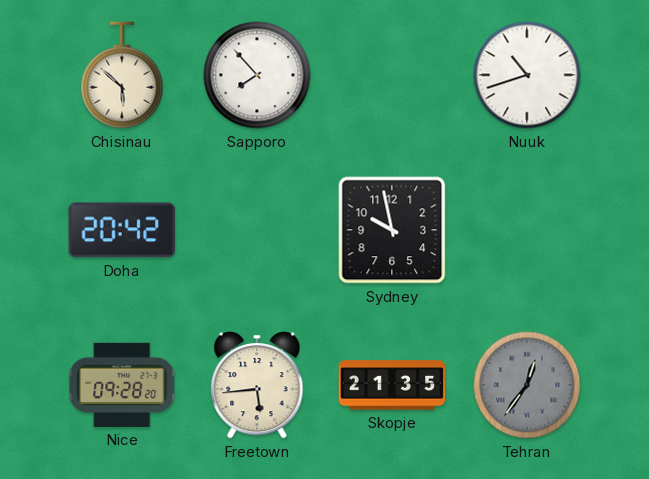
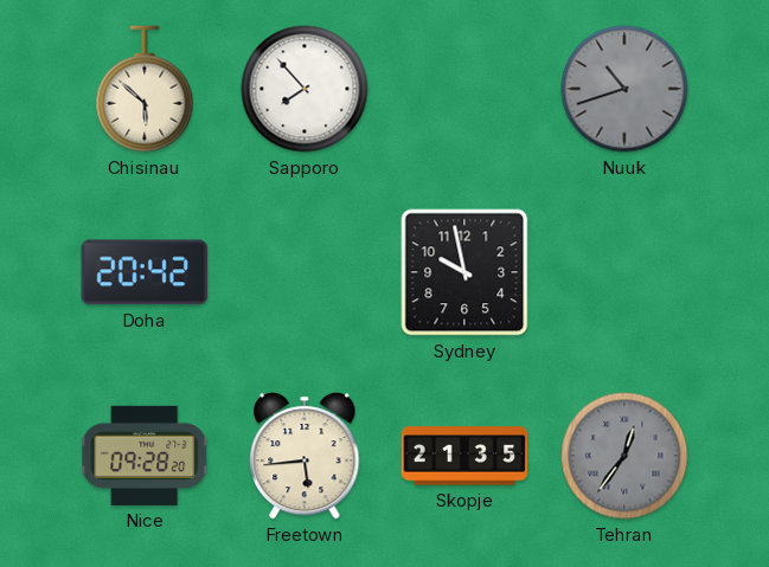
Nuuk dial: white -> grey (624, 89)
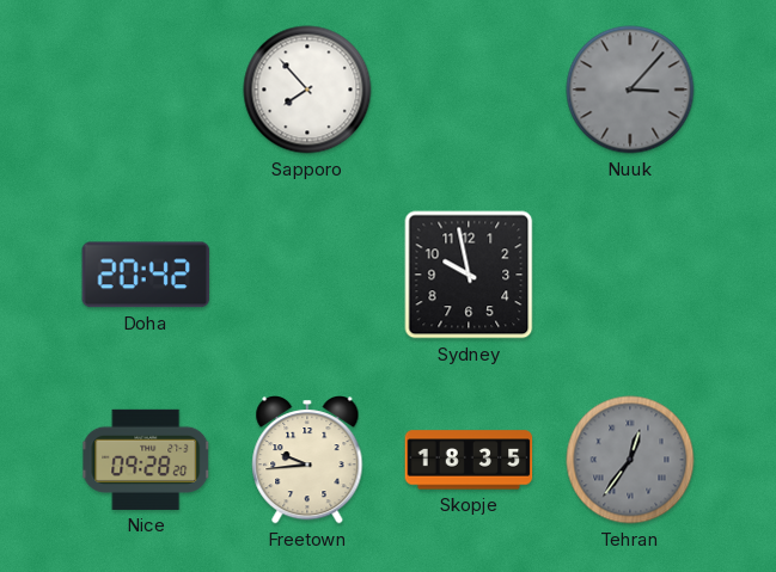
Chisinau: 5:52 -> none (145, 89)
Nuuk: 10:42 -> 3:07 (630, 90)
Freetown: 5:44 -> 9:44 (307, 461)
Skopje: 21:35 -> 18:35 (469, 460)
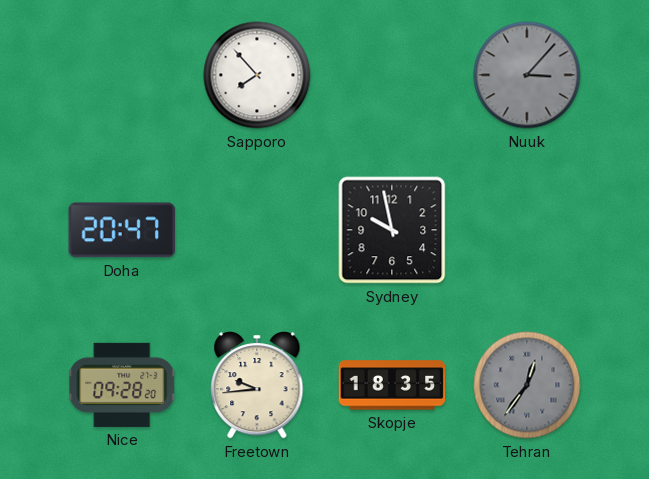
Doha: 20:42 -> 20:47 (122, 230)
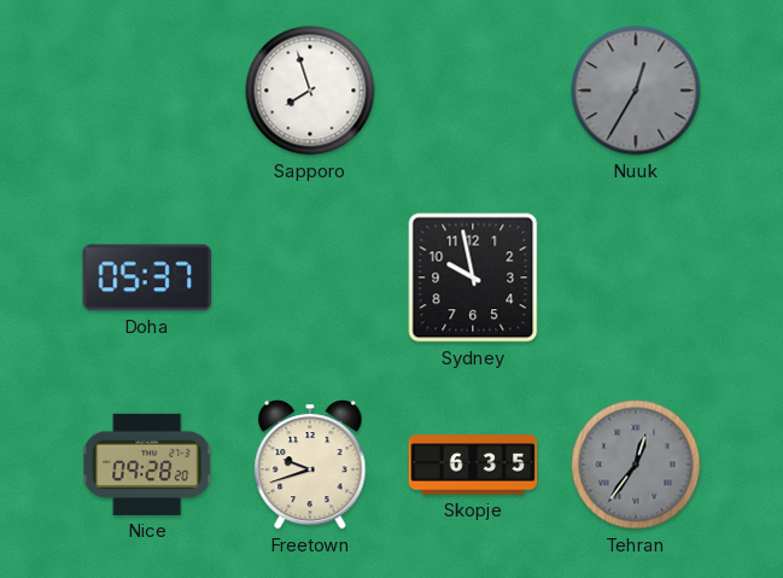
Sapporo: 7:53 -> 7:57 (310, 91)
Nuuk: 3:07 -> 12:35 (636, 91)
Doha: 20:47 -> 05:37 (147, 278)
Freetown: 9:44 -> 9:42 (310, 466)
Skopje: 18:35 -> 6:35 (473, 465)
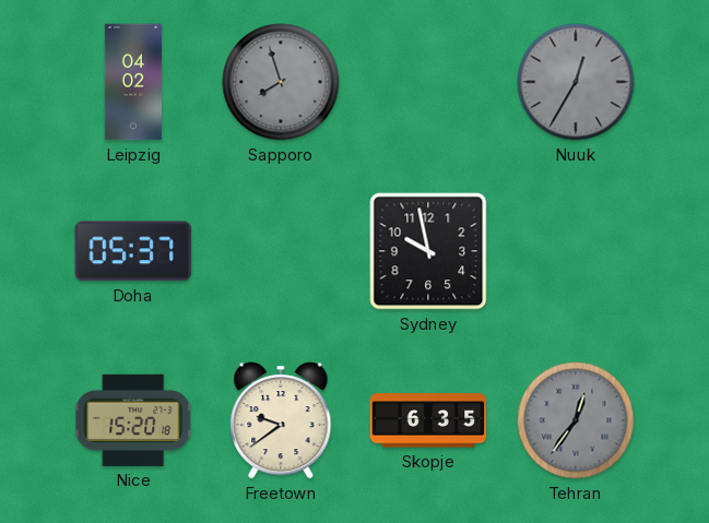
Leipzig: none -> 04:02 (132, 82)
Sapporo dial: white -> grey (281, 82)
Nice: 09:28 -> 15:20 (133, 420)
Freetown: 9:42 -> 9:39 (281, 421)
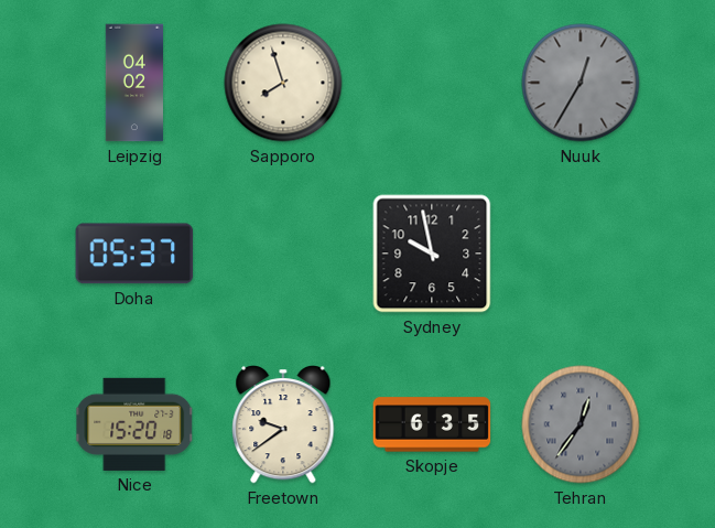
Sapporo dial: grey -> cream (283, 83)
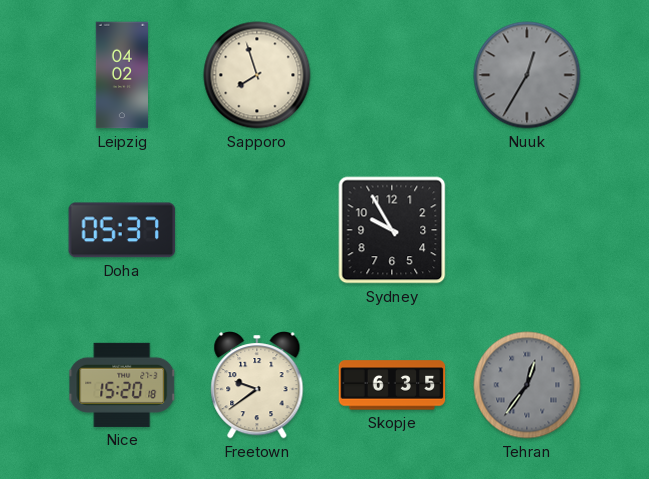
Sydney: 9:58 -> 9:55 (392, 230)
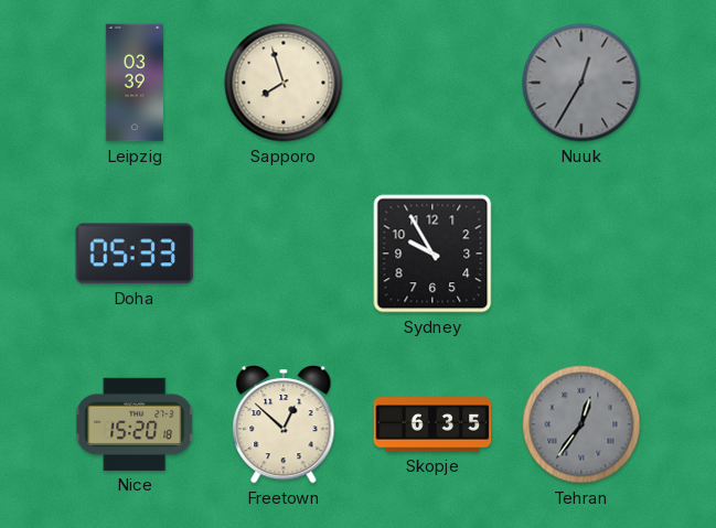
Leipzig: 04:02 -> 03:39 (133, 83)
Doha: 05:37 -> 05:33 (135, 254)
Freetown: 9:39 -> 12:52 (284, 425)
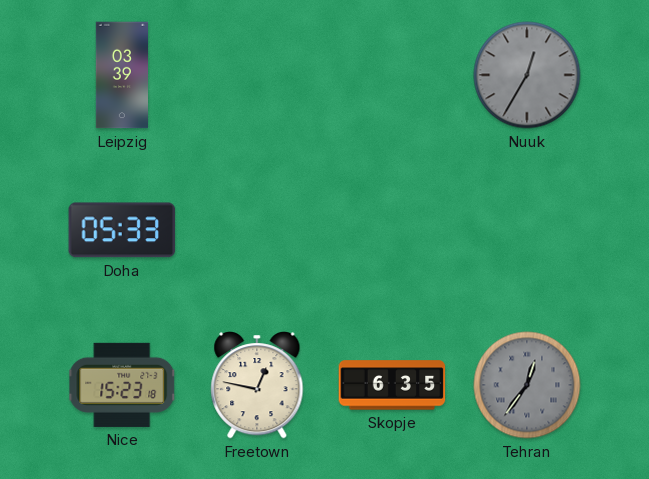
Sapporo: 7:57 -> none (284, 83)
Sydney: 9:55 -> none (432, 254)
Nice: 15:20 -> 15:23 (122, 385)
Freetown: 12:52 -> 12:47 (257, 386)
